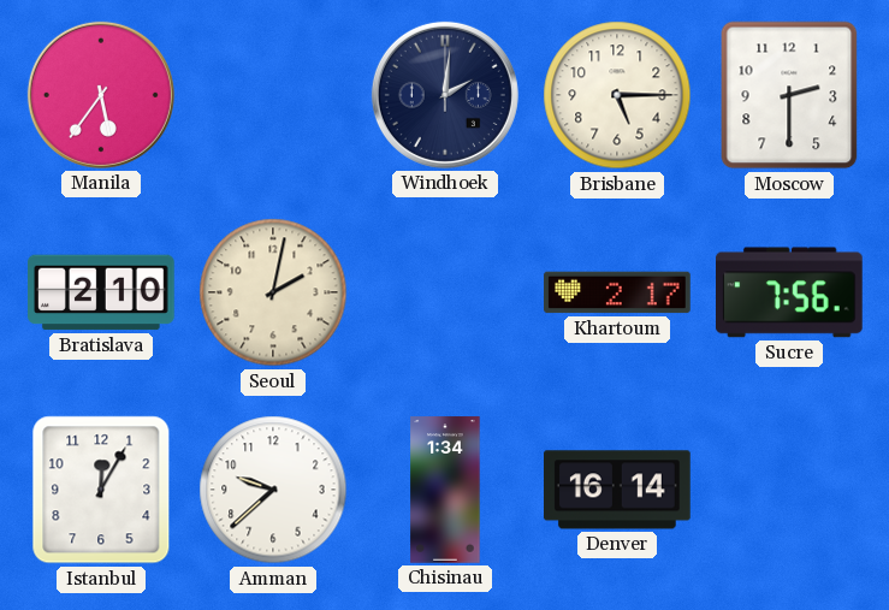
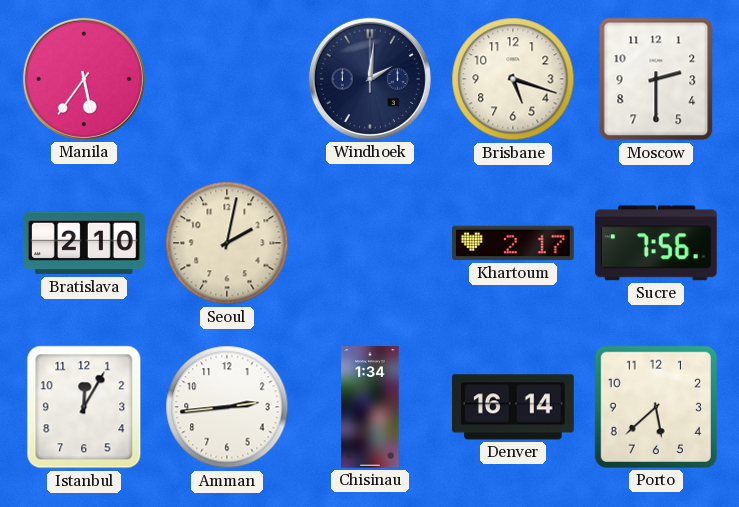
Brisbane: 5:15 -> 5:18 (513, 79)
Amman: 9:38 -> 2:44 (227, 407)
Porto: none -> 5:38 (656, 407)
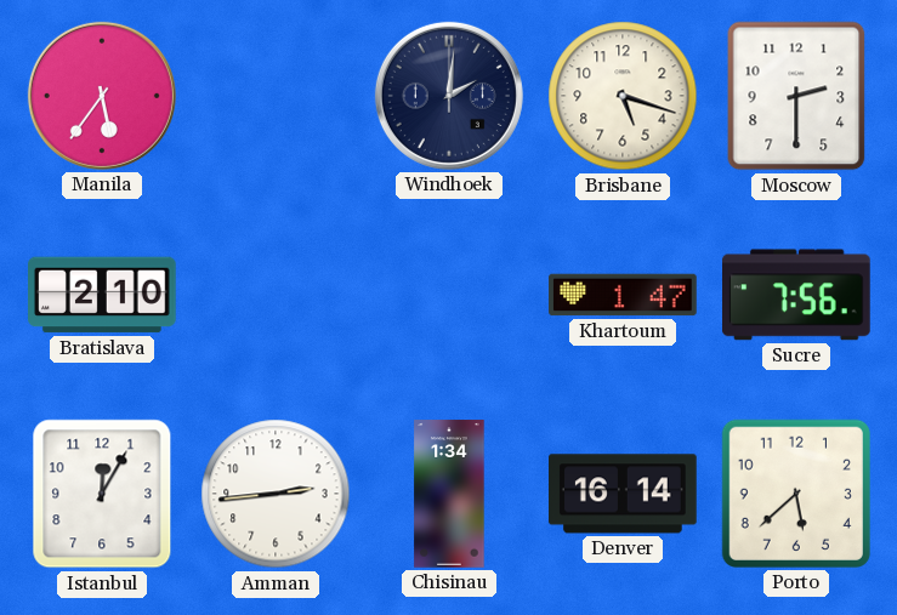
Seoul: 2:02 -> none (227, 243)
Khartoum: 2:17 -> 1:47 (623, 295)
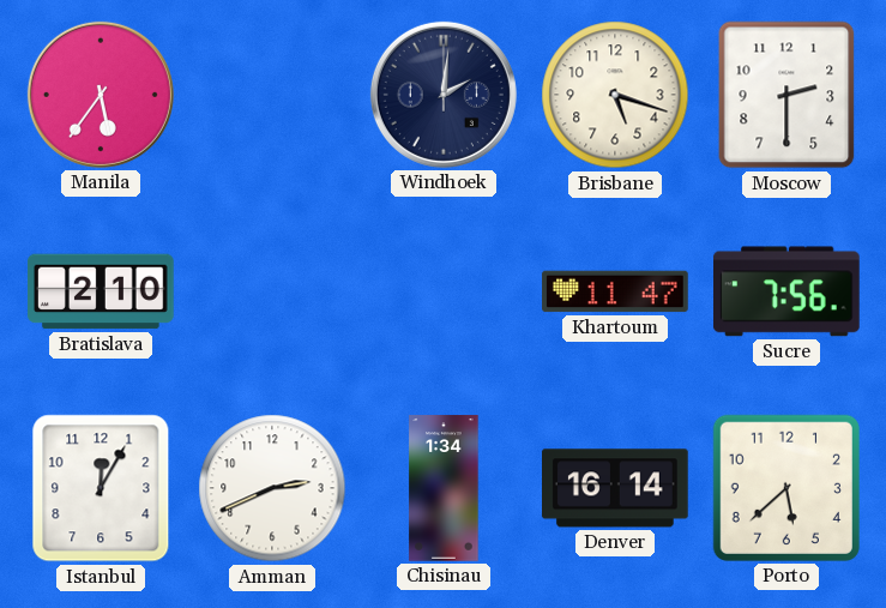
Khartoum: 1:47 -> 11:47 (615, 291)
Amman: 2:44 -> 2:41 (272, 488)
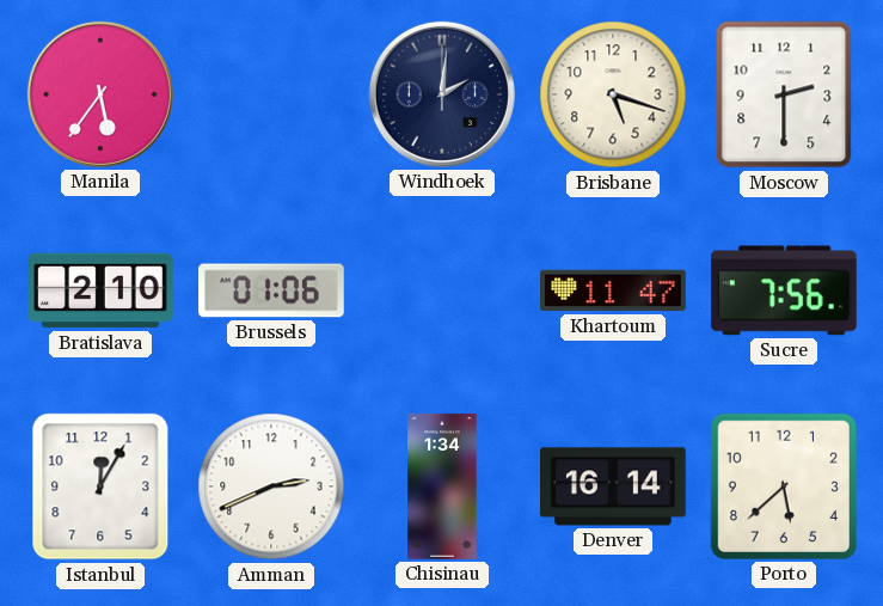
Brussels: none -> 01:06 (271, 290)
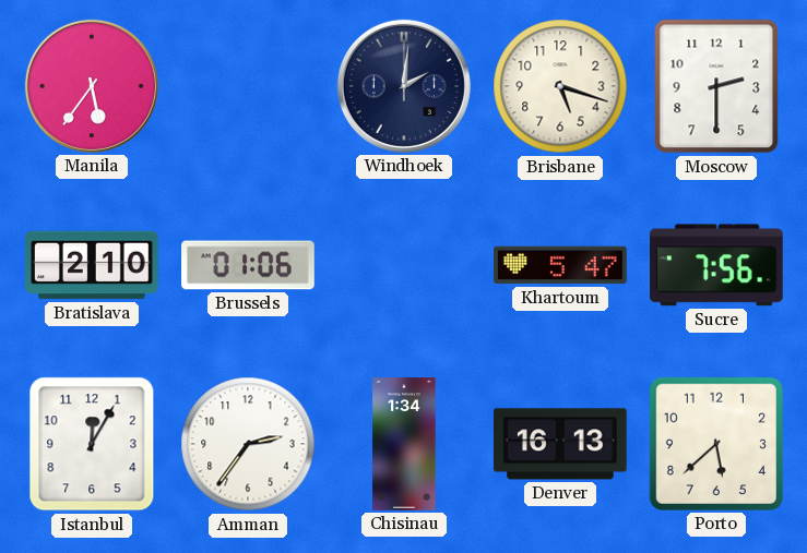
Khartoum: 11:47 -> 5:47 (560, 265)
Amman: 2:41 -> 2:36 (248, 444)
Denver: 16:14 -> 16:13 (561, 444)
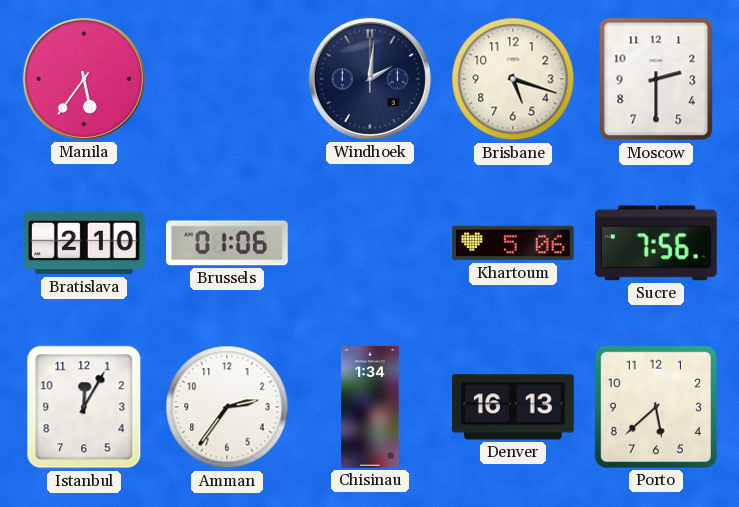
Khartoum: 5:47 -> 5:06 (513, 243)
